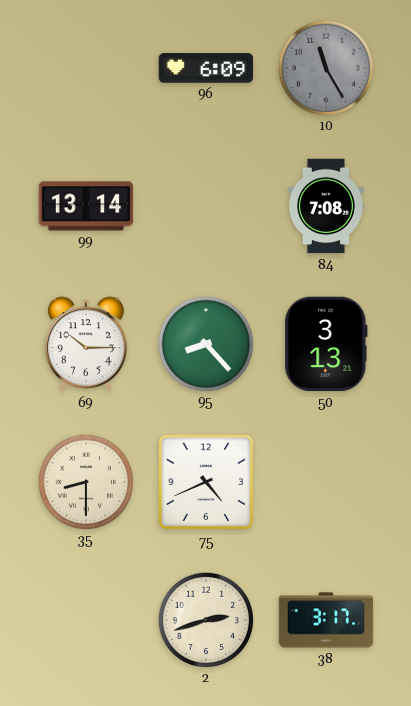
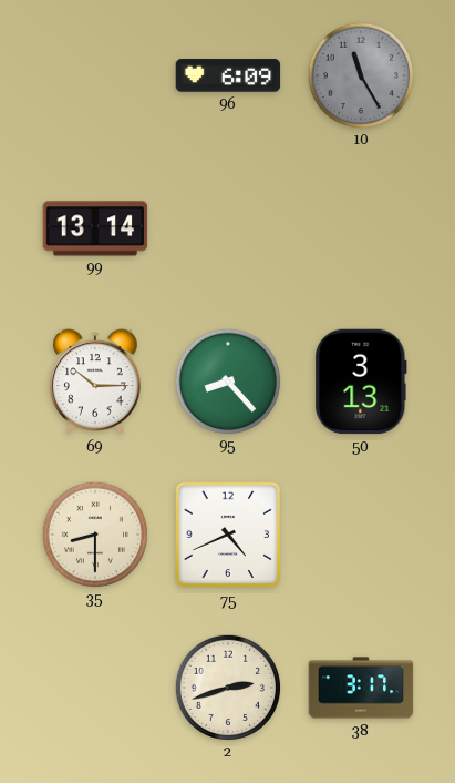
84: 7:08 -> none (326, 206)
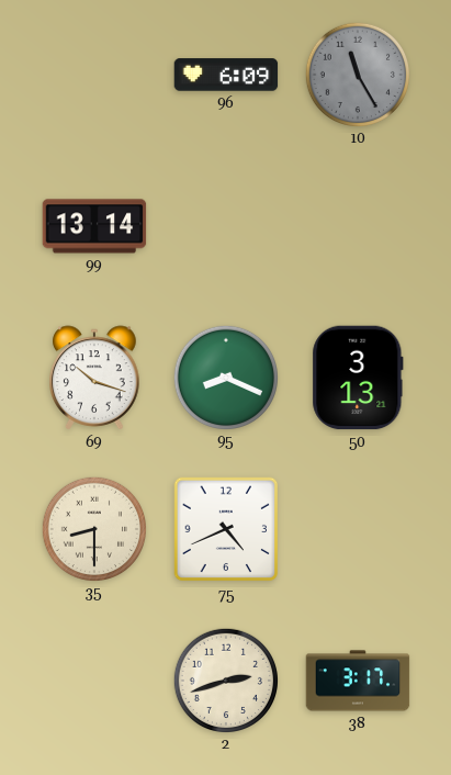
69: 10:15 -> 10:18 (94, 378)
95: 8:23 -> 8:19 (225, 377)
